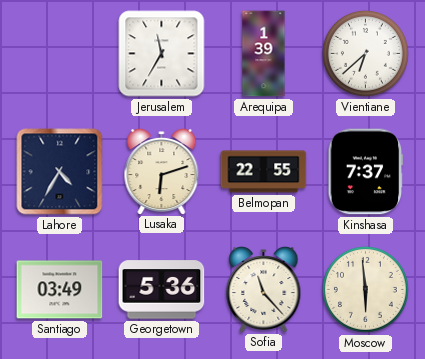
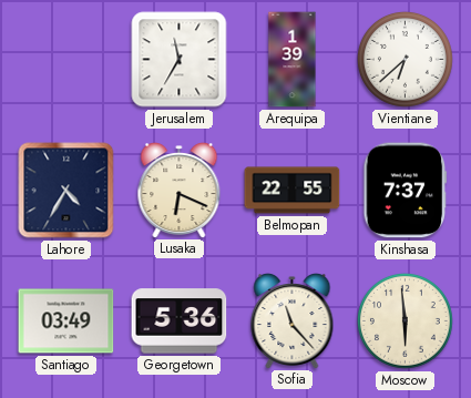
Lusaka: 6:12 -> 6:19 (180, 191)
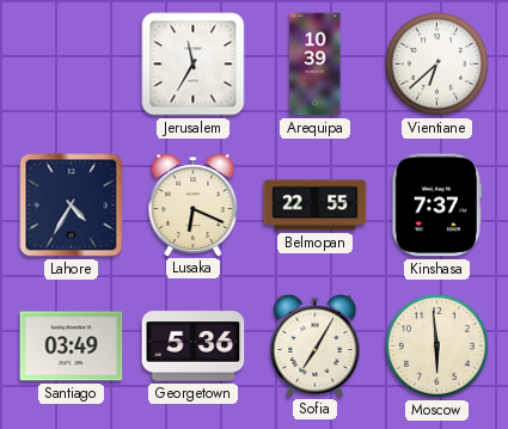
Arequipa: 1:39 -> 10:39 (316, 65)
Sofia: 11:23 -> 7:05 (316, 347)
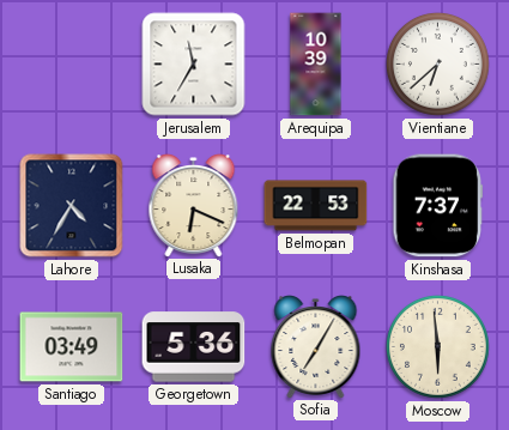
Belmopan: 22:55 -> 22:53 (316, 206)
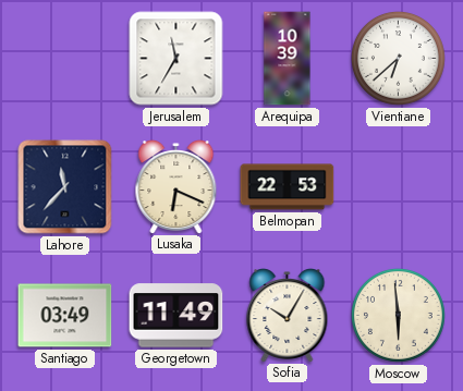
Lahore: 4:35 -> 11:37 (65, 187)
Kinshasa: 7:37 -> none (438, 206)
Georgetown: 5:36 -> 11:49 (176, 316)
Sofia: 7:05 -> 10:05 (288, 316)
